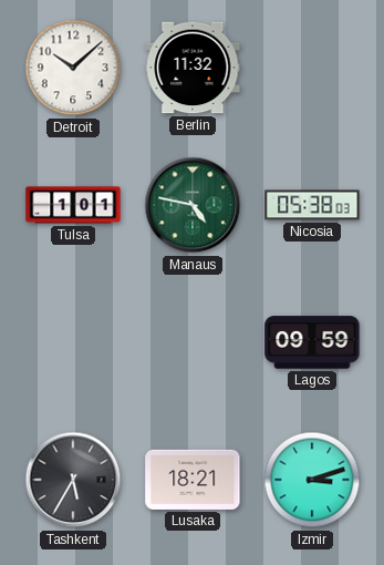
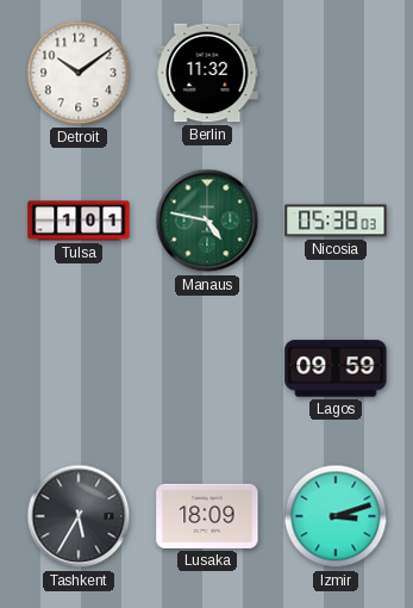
Detroit: 10:08 -> 10:09 (79, 73)
Lusaka: 18:21 -> 18:09 (207, 516)
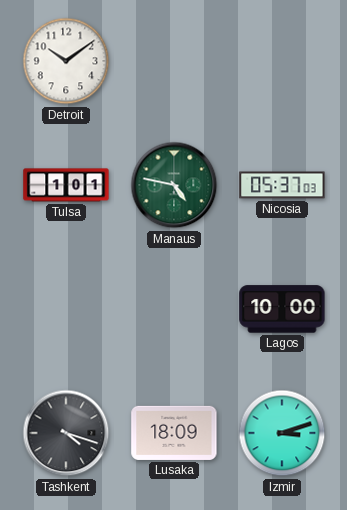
Berlin: 11:32 -> none (207, 73)
Nicosia: 05:38 -> 05:37 (282, 185)
Lagos: 09:59 -> 10:00 (282, 309)
Tashkent: 5:35 -> 4:18 (66, 433)
